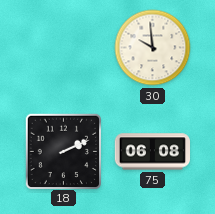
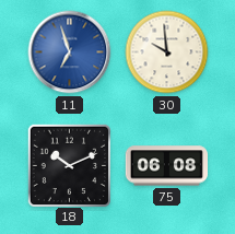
11: none -> 6:57 (70, 52)
18: 2:11 -> 10:11 (69, 165)
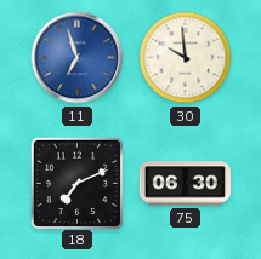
18: 10:11 -> 7:11 (76, 183)
75: 06:08 -> 06:30 (185, 184)
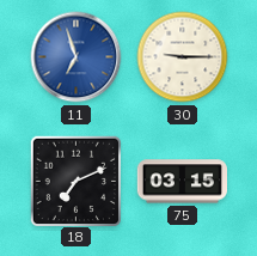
30: 9:59 -> 9:15 (183, 57)
75: 06:30 -> 03:15 (182, 182)
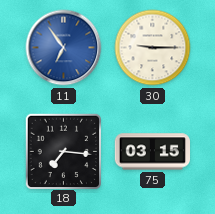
11: 6:57 -> 6:54 (64, 48)
18: 7:11 -> 7:16 (63, 151)
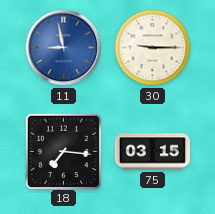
11: 6:54 -> 8:58 (64, 48)
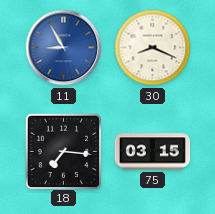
11: 8:58 -> 8:55 (64, 48)
30: 9:15 -> 8:19 (153, 48)
